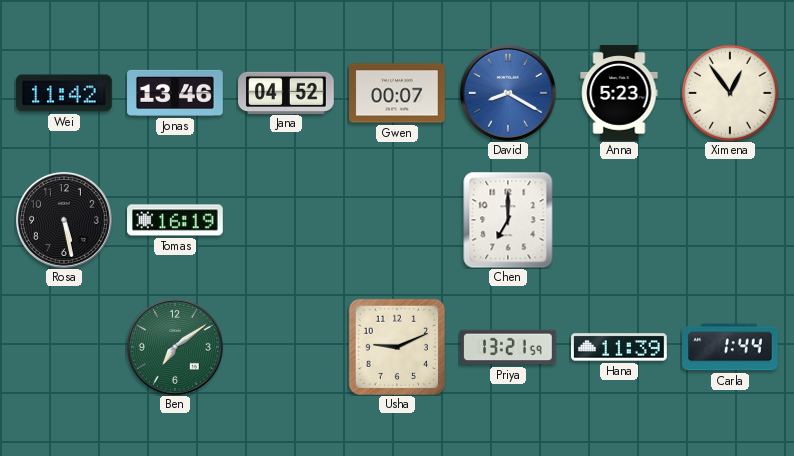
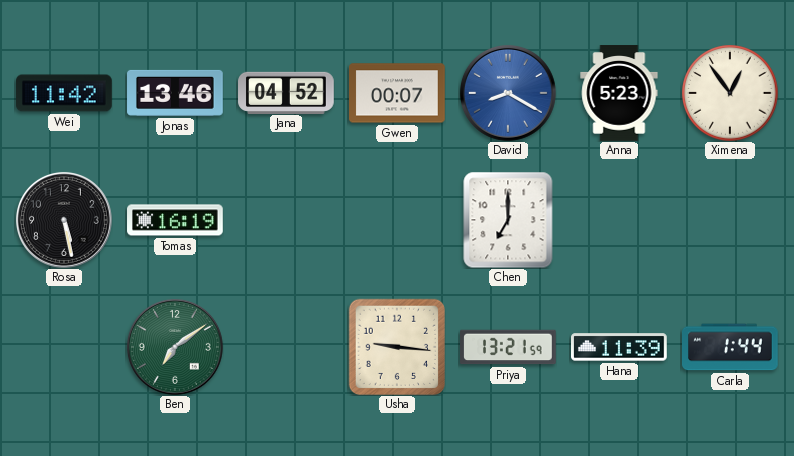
Usha: 9:11 -> 9:16 (396, 346)
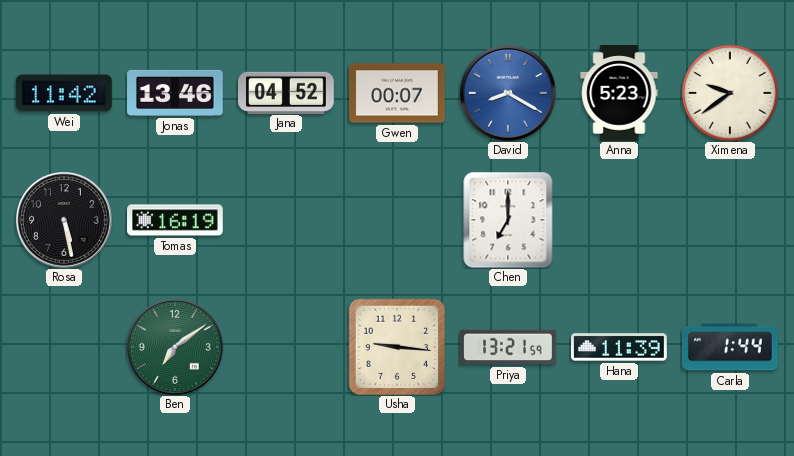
Ximena: 12:54 -> 9:39 (730, 93)
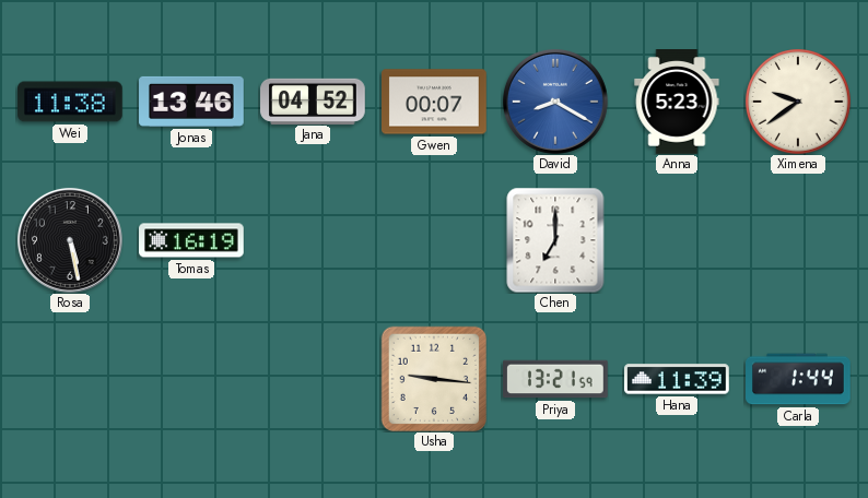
Wei: 11:42 -> 11:38 (70, 102)
Ben: 7:09 -> none (175, 347)
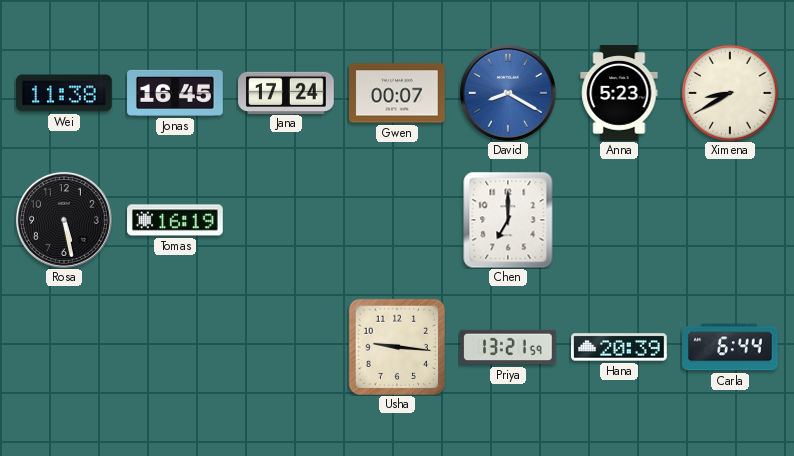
Jonas: 13:46 -> 16:45 (175, 93)
Jana: 04:52 -> 17:24 (286, 92)
Ximena: 9:39 -> 8:40 (730, 93)
Hana: 11:39 -> 20:39 (620, 347)
Carla: 1:44 -> 6:44 (731, 347)
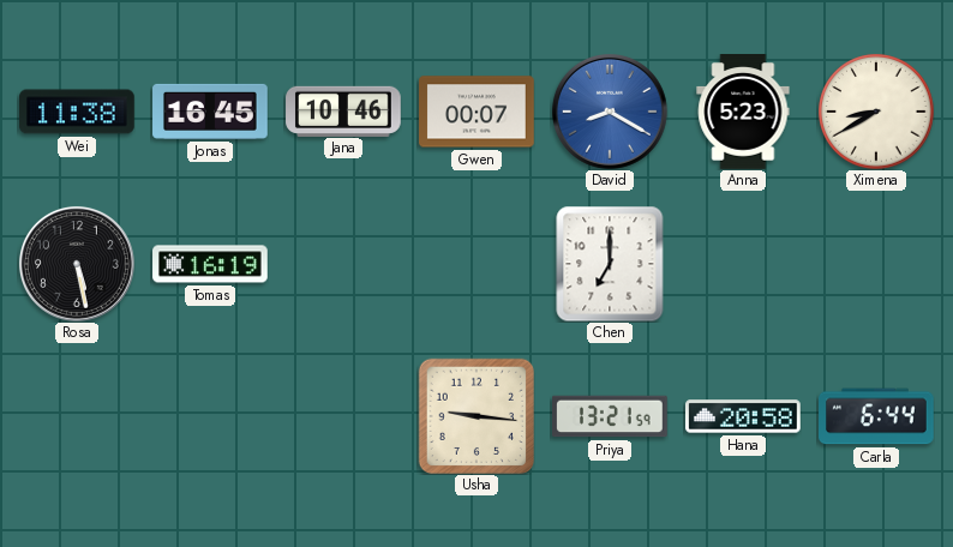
Jana: 17:24 -> 10:46 (343, 110)
Hana: 20:39 -> 20:58 (744, 416)
